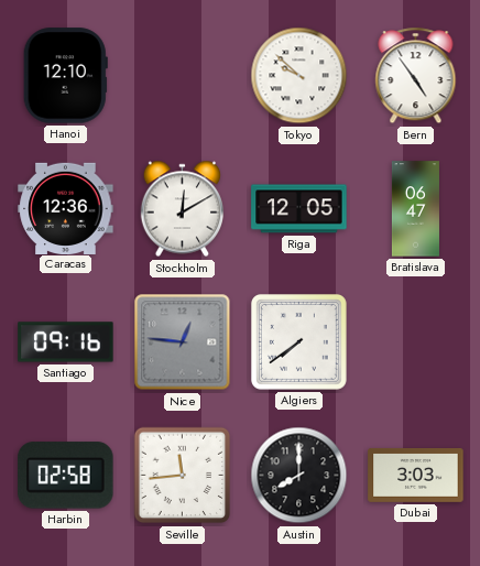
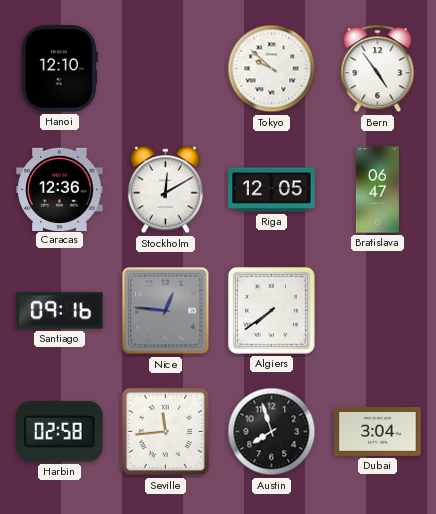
Austin: 8:00 -> 7:57 (272, 432)
Dubai: 3:03 -> 3:04 (378, 431)
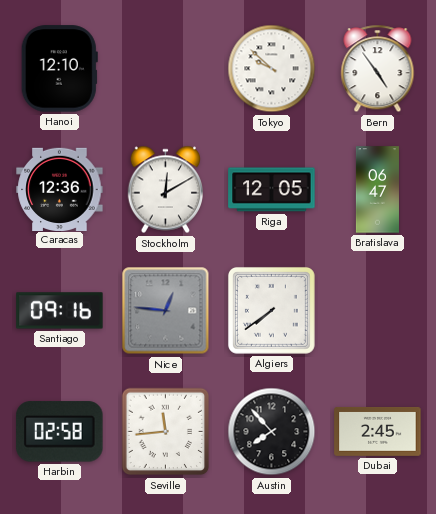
Austin: 7:57 -> 7:53 (272, 432)
Dubai: 3:04 -> 2:45 (378, 431)
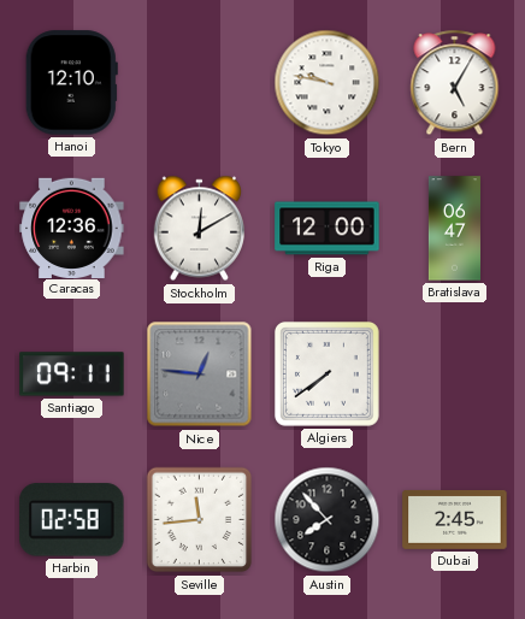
Tokyo: 9:52 -> 9:47 (328, 83)
Bern: 4:54 -> 5:05 (455, 83)
Riga: 12:05 -> 12:00 (328, 229)
Santiago: 09:16 -> 09:11 (72, 375)
